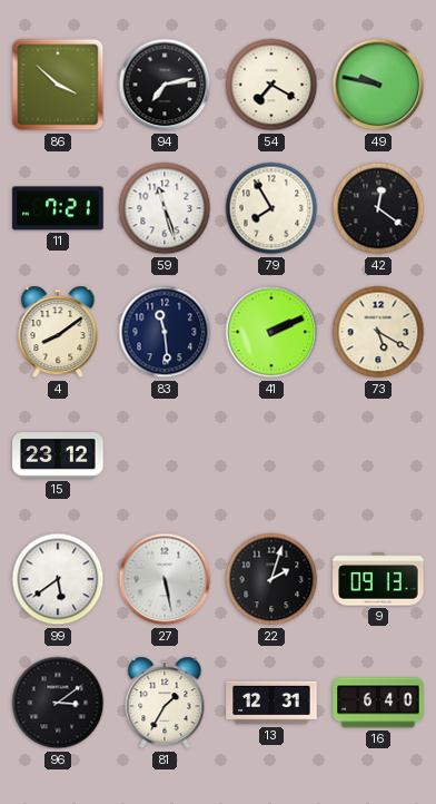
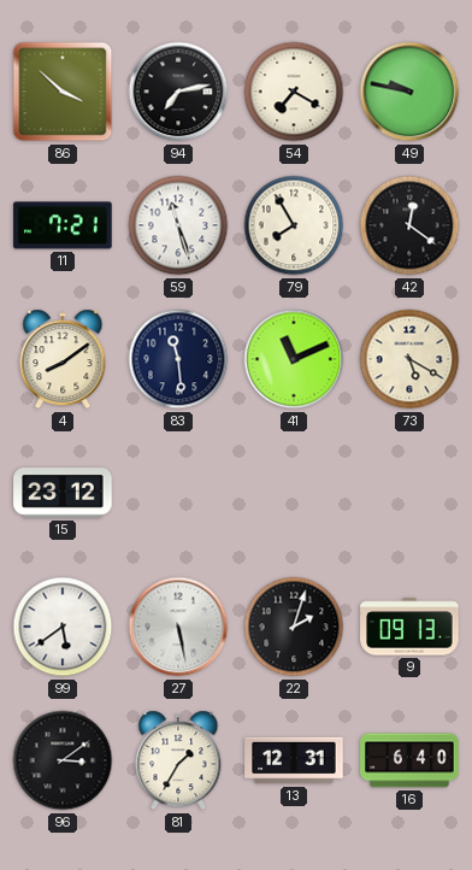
41: 2:11 -> 11:11 (294, 359)
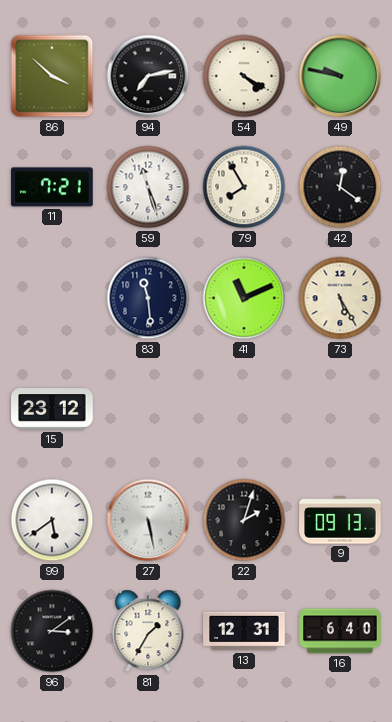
54: 7:20 -> 4:20 (244, 76)
4: 8:09 -> none (63, 359)
73: 5:20 -> 5:25 (340, 298)
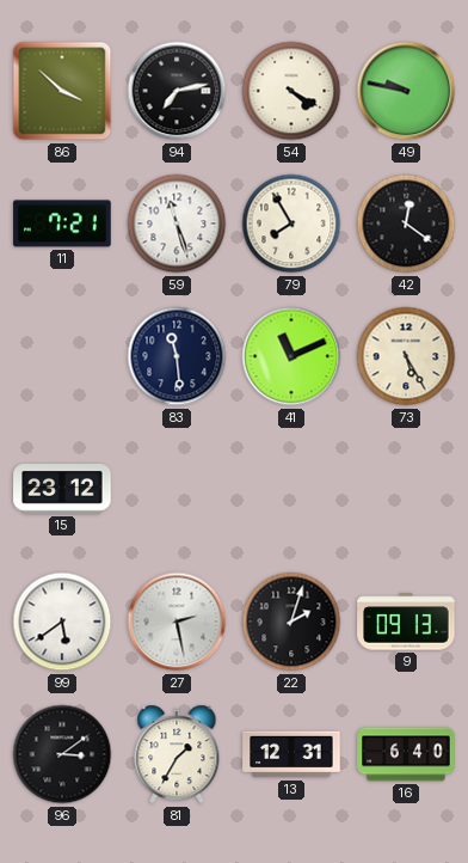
27: 5:28 -> 2:28 (177, 622)
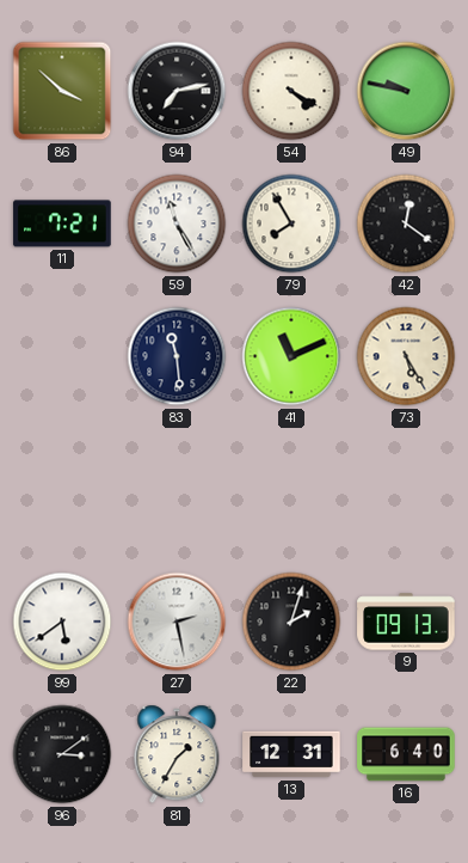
59: 11:27 -> 11:25 (177, 224)
15: 23:12 -> none (62, 489)
